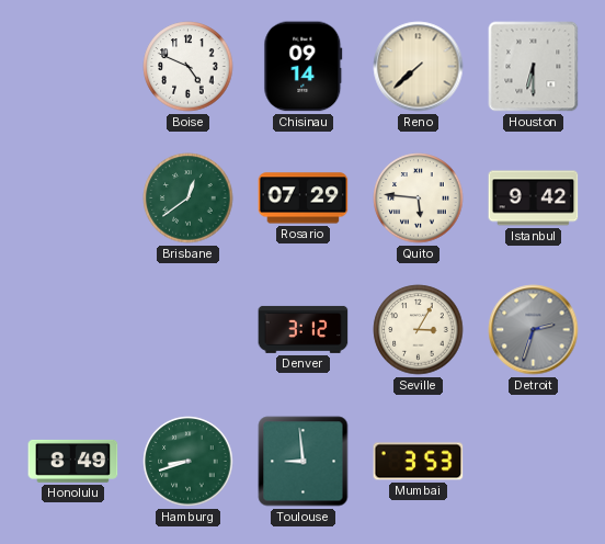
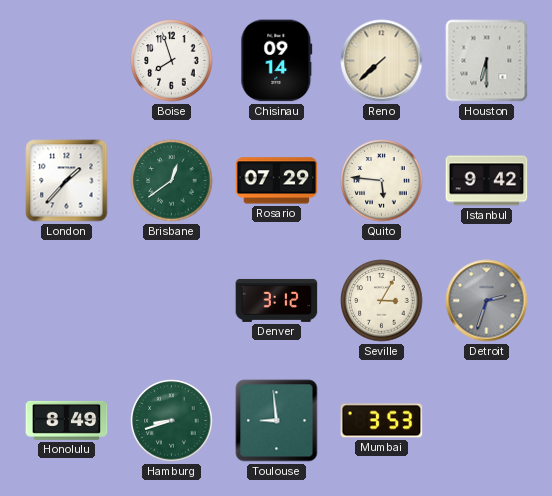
Boise: 4:49 -> 7:57 (172, 61)
London: none -> 1:37 (67, 181)
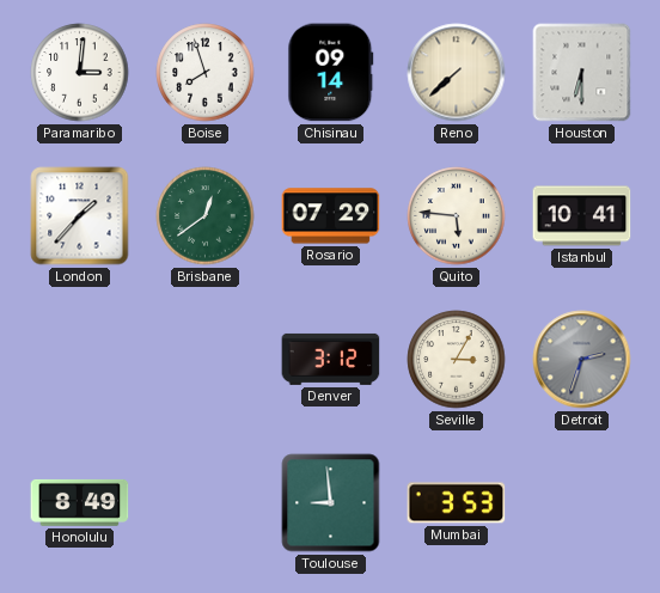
Paramaribo: none -> 3:01 (80, 73)
Istanbul: 9:42 -> 10:41 (582, 216)
Hamburg: 8:42 -> none (172, 421)
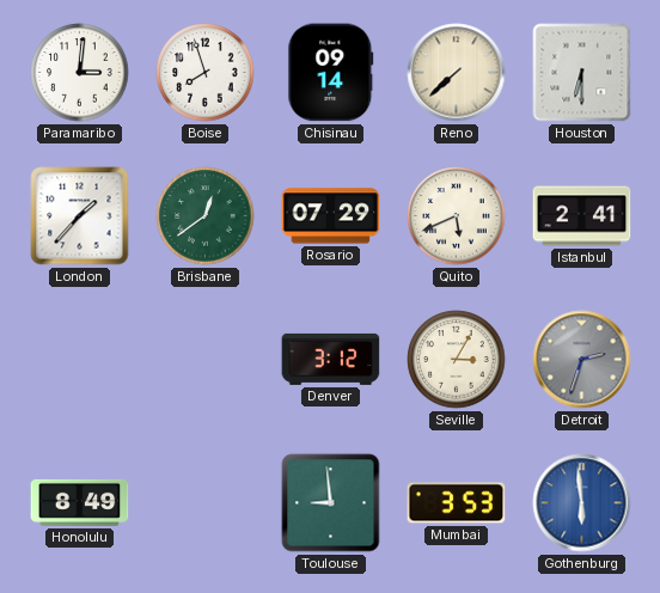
Quito: 5:46 -> 5:41 (457, 216)
Istanbul: 10:41 -> 2:41 (582, 216)
Gothenburg: none -> 5:59 (582, 503)
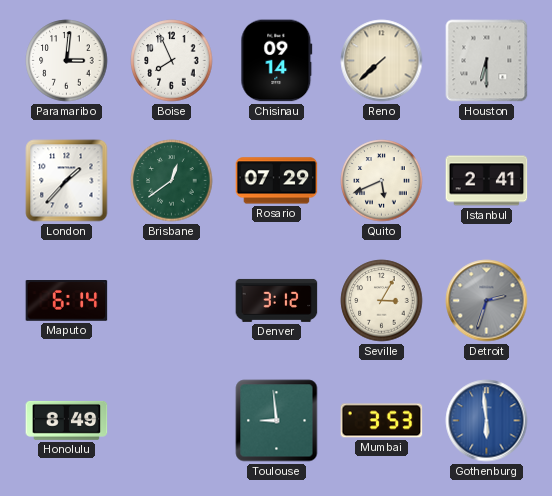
Boise: 7:57 -> 7:56 (172, 61)
Maputo: none -> 6:14 (67, 301)
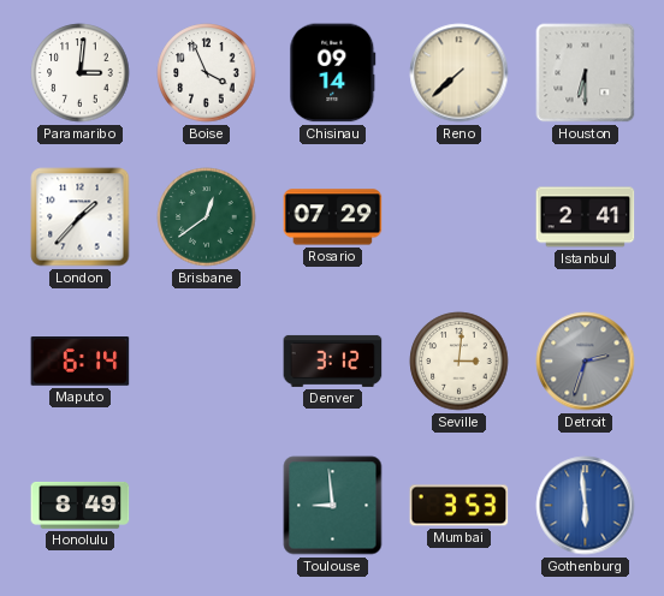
Boise: 7:56 -> 3:56 (207, 73)
Quito: 5:41 -> none (382, 181)
Seville: 3:05 -> 3:01 (460, 362)
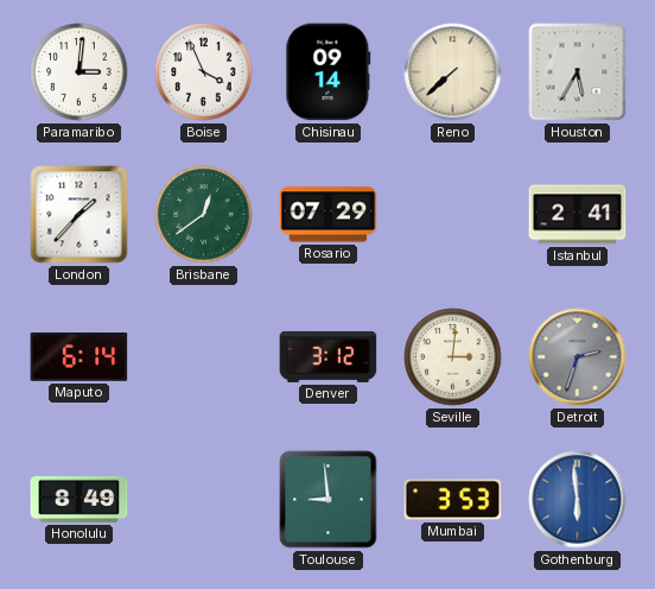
Houston: 6:30 -> 5:35 (578, 72)
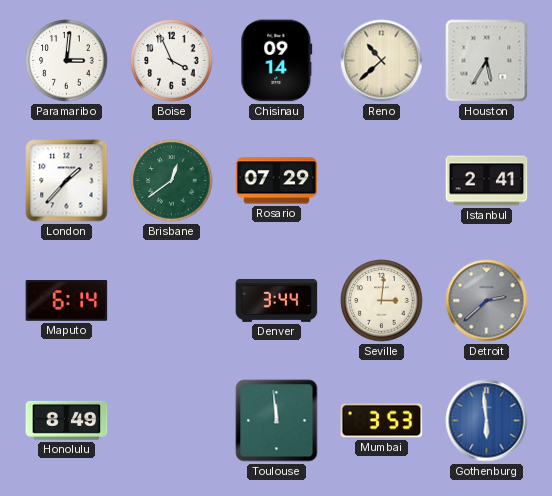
Reno: 7:38 -> 10:38 (382, 61)
Denver: 3:12 -> 3:44 (277, 300)
Detroit: 2:33 -> 2:38 (487, 301)
Toulouse: 8:59 -> 11:59 (277, 421)
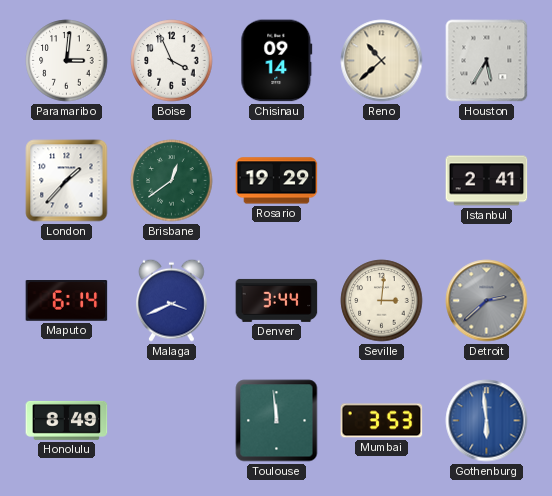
Rosario: 07:29 -> 19:29 (277, 181)
Malaga: none -> 3:41 (172, 300)
